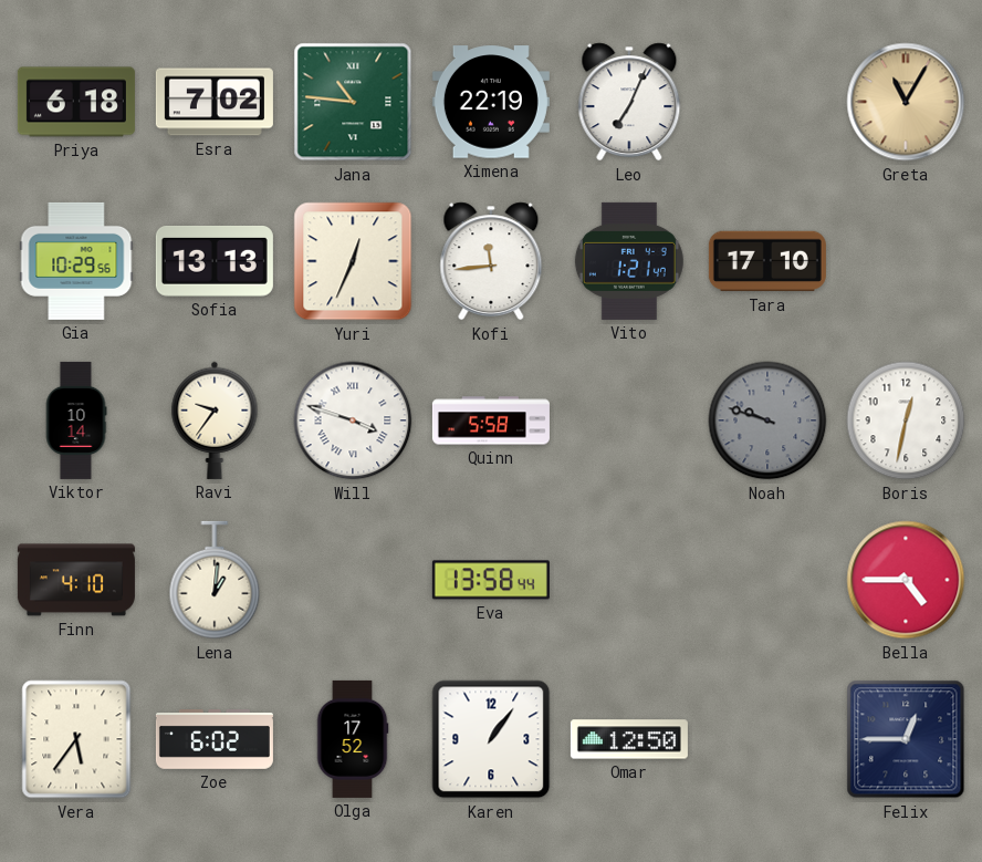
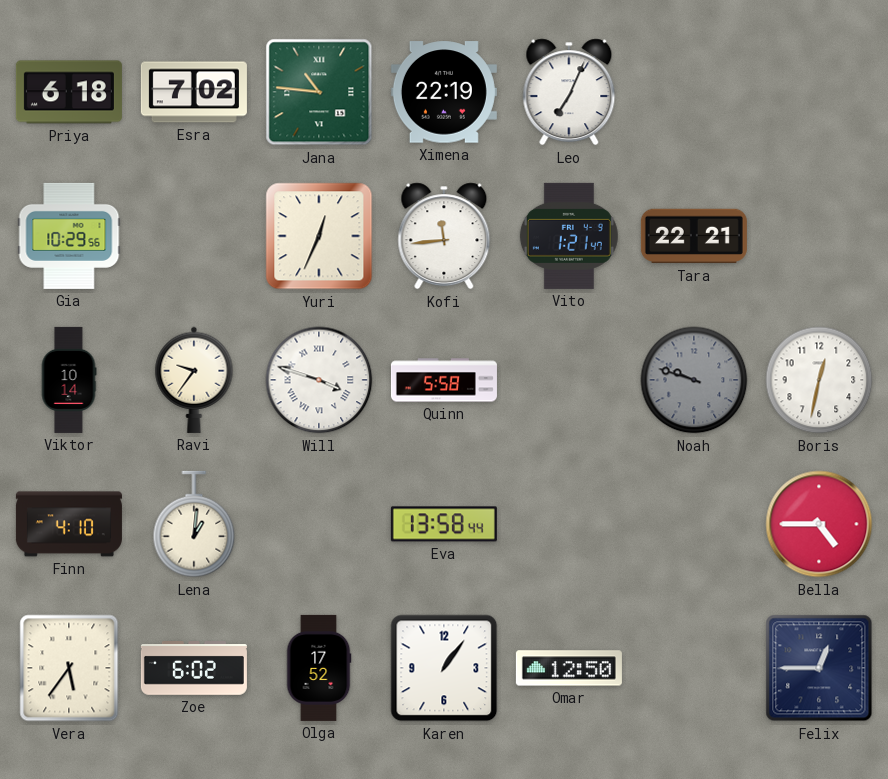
Greta: 11:05 -> none (906, 102)
Sofia: 13:13 -> none (215, 261)
Tara: 17:10 -> 22:21 (694, 236)
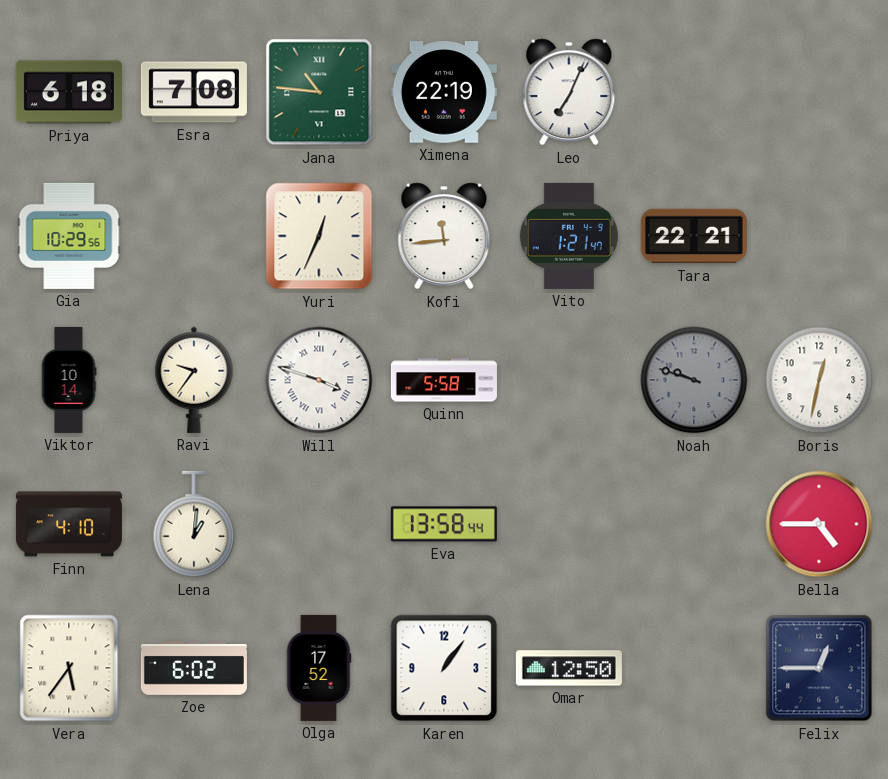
Esra: 7:02 -> 7:08 (194, 92)
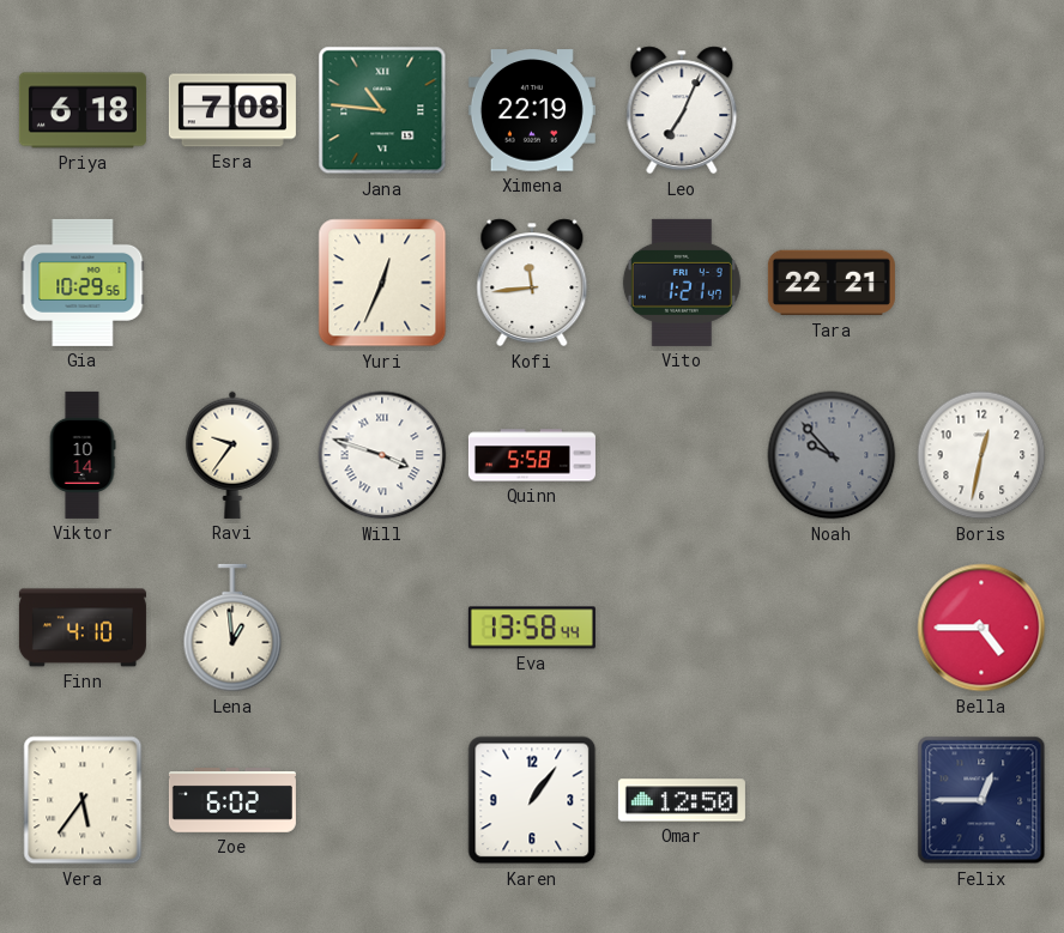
Noah: 9:48 -> 9:53 (832, 455)
Lena: 1:01 -> 12:59 (232, 628)
Olga: 17:52 -> none (319, 668)
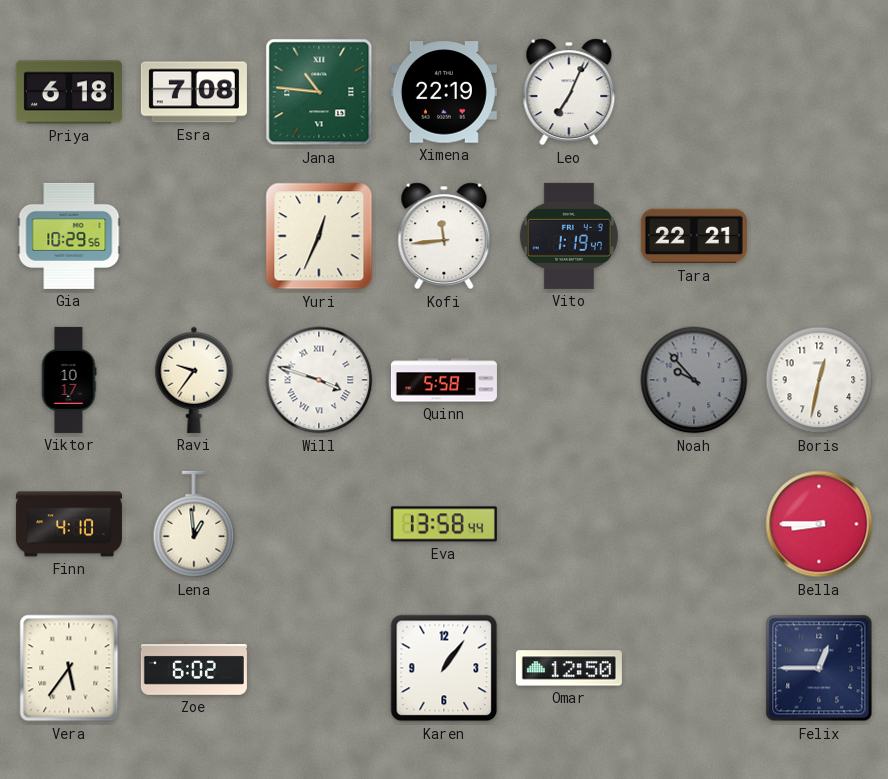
Vito: 1:21 -> 1:19 (569, 236)
Viktor: 10:14 -> 10:17 (69, 380)
Bella: 4:45 -> 8:45 (819, 524)
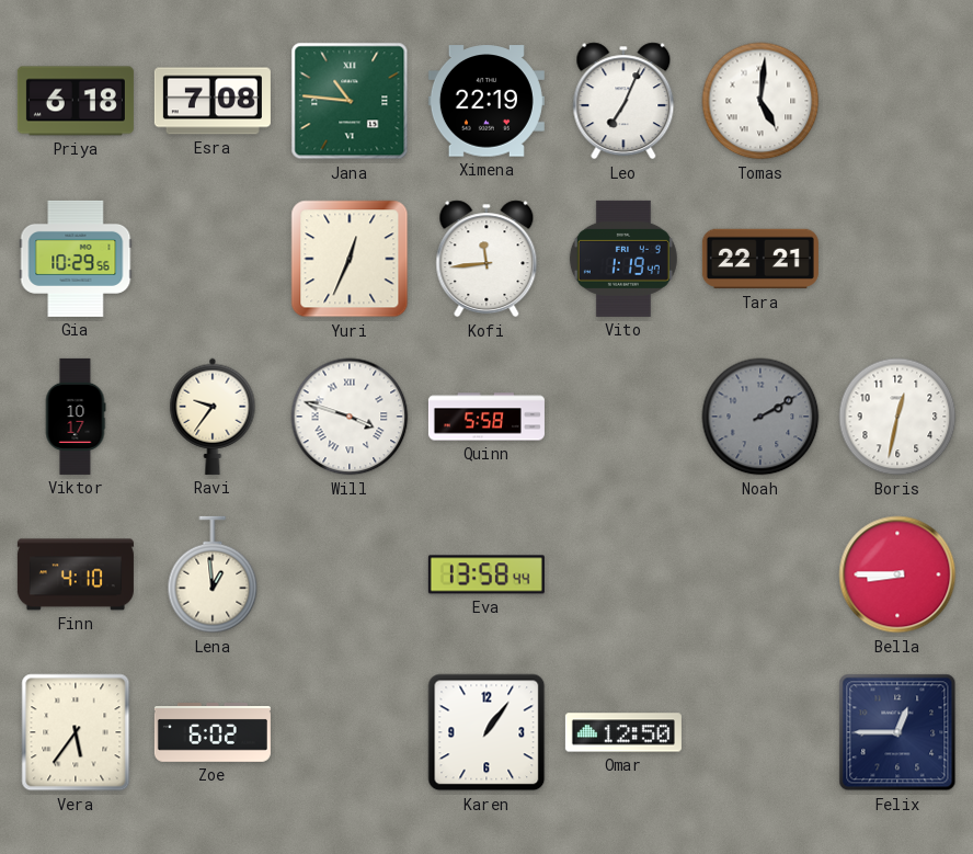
Tomas: none -> 5:01 (760, 101)
Noah: 9:53 -> 2:10 (760, 417)
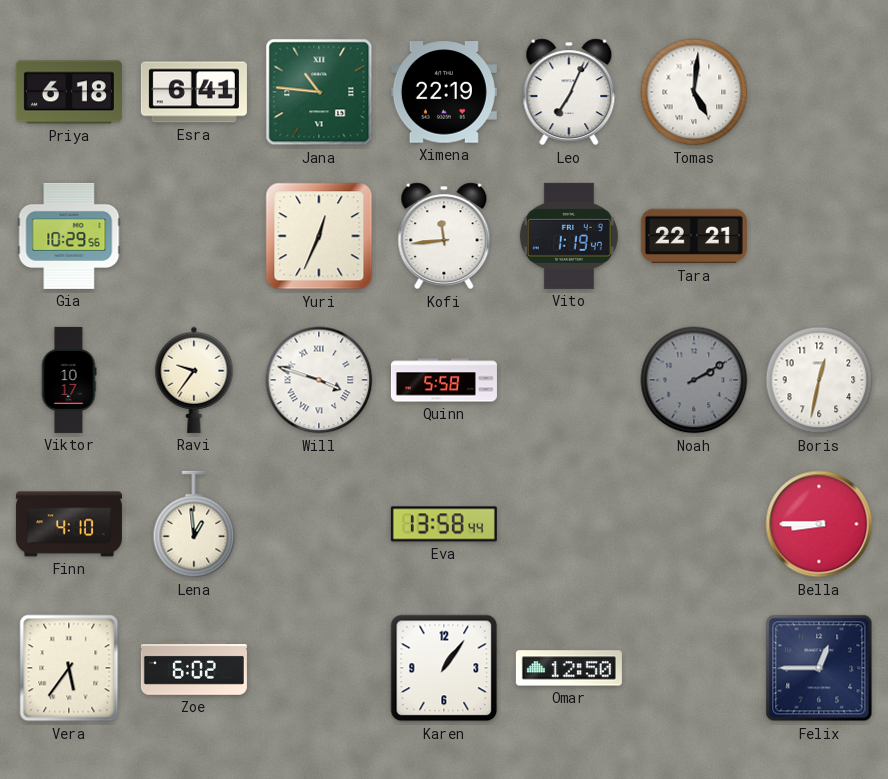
Esra: 7:08 -> 6:41 (194, 92)
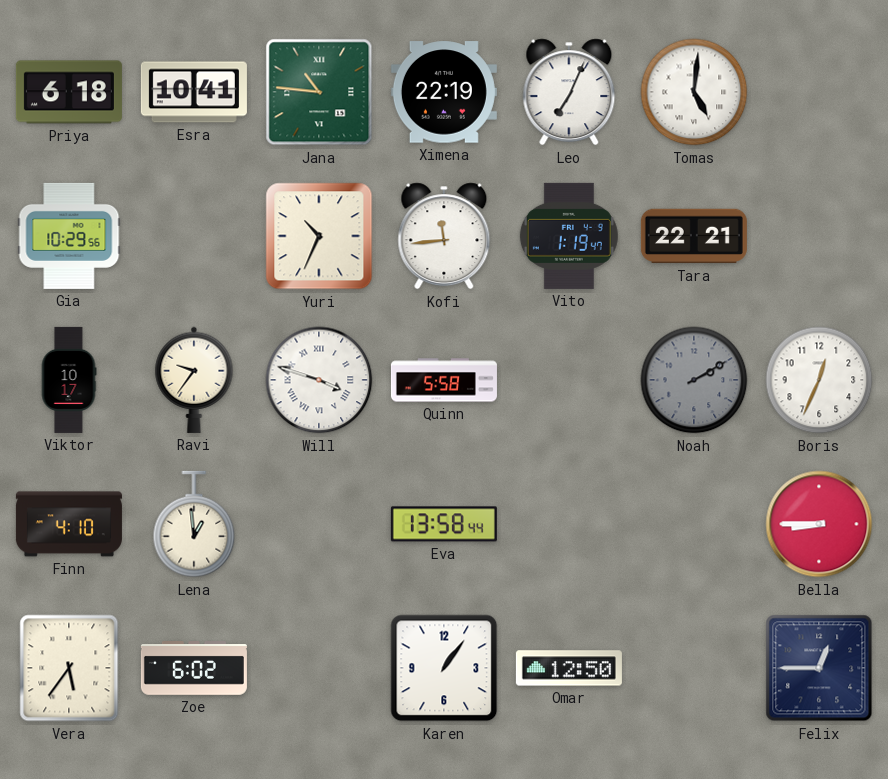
Esra: 6:41 -> 10:41 (194, 92)
Yuri: 12:34 -> 10:34 (319, 236)
Boris: 12:32 -> 12:34 (819, 380)
